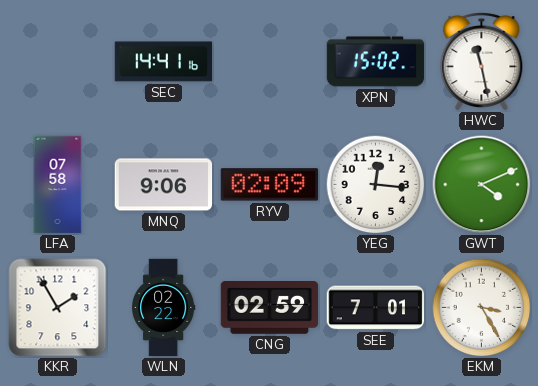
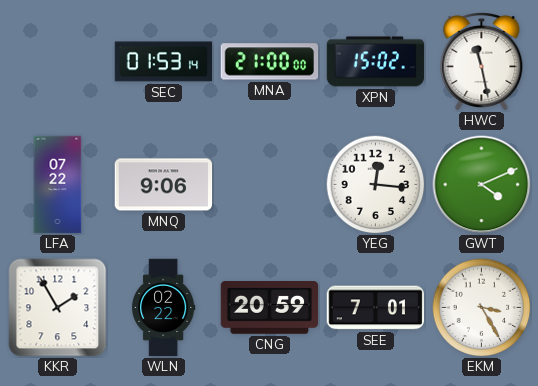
SEC: 14:41 -> 01:53 (164, 62)
MNA: none -> 21:00 (270, 62)
LFA: 07:58 -> 07:22 (58, 185)
RYV: 02:09 -> none (270, 185)
CNG: 02:59 -> 20:59 (270, 308)
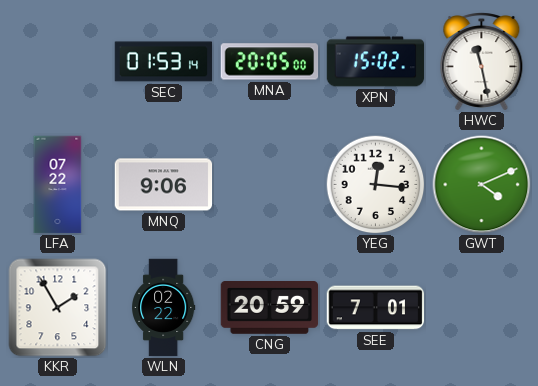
MNA: 21:00 -> 20:05 (270, 62)
EKM: 3:25 -> none (482, 308)
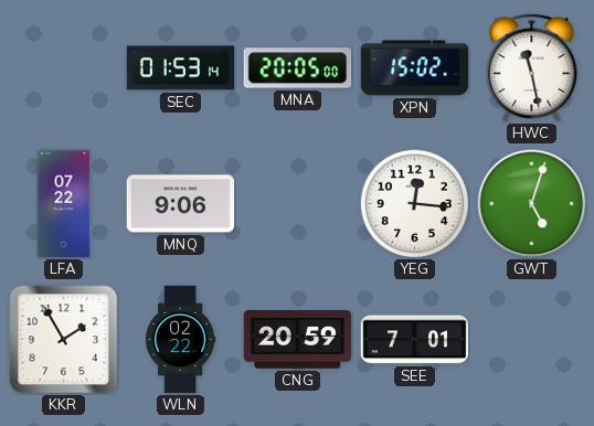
GWT: 4:11 -> 5:03 (532, 204)
